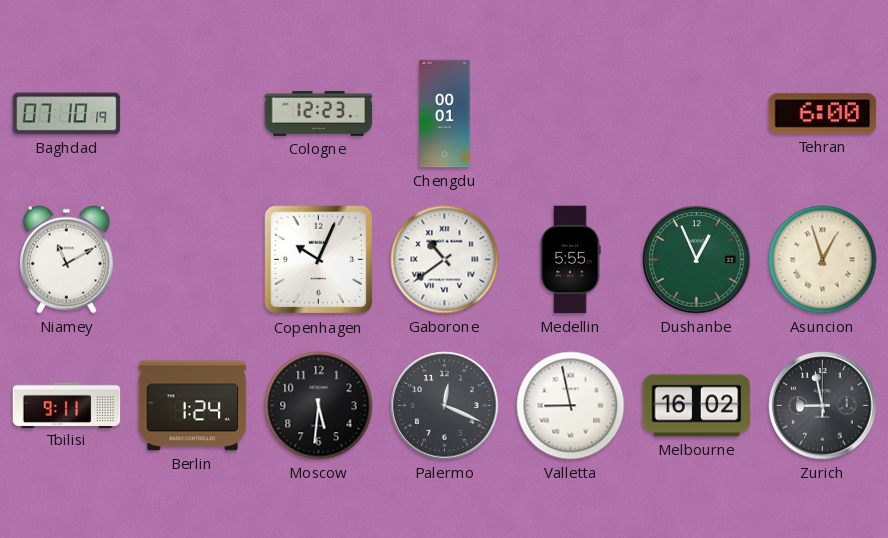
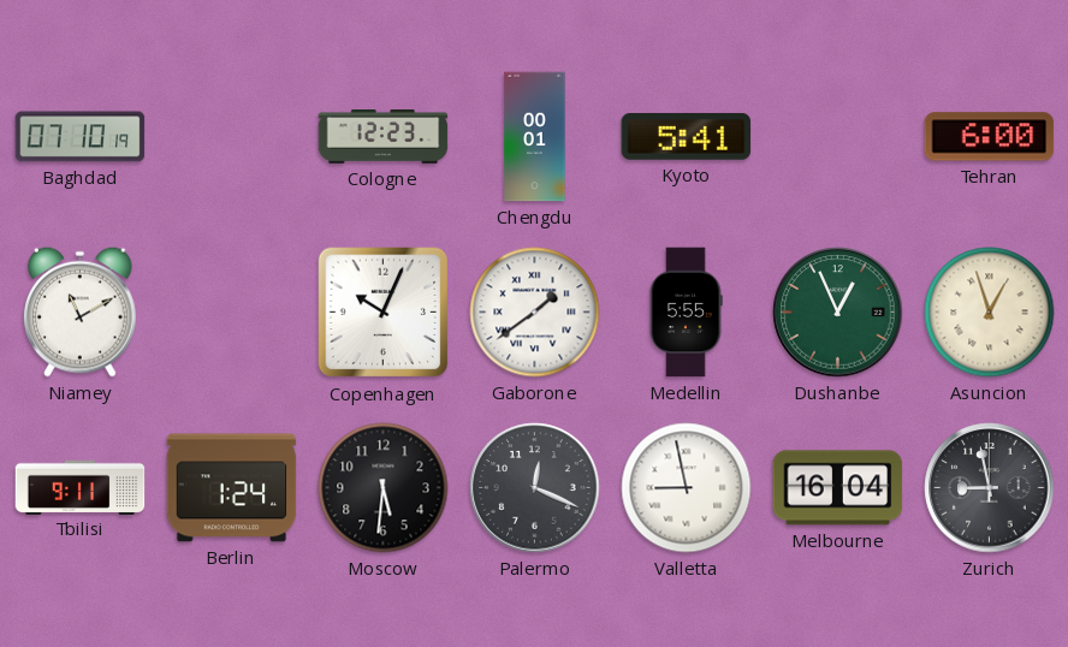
Kyoto: none -> 5:41 (687, 136)
Gaborone: 10:39 -> 1:39 (535, 313)
Melbourne: 16:02 -> 16:04 (838, 488)
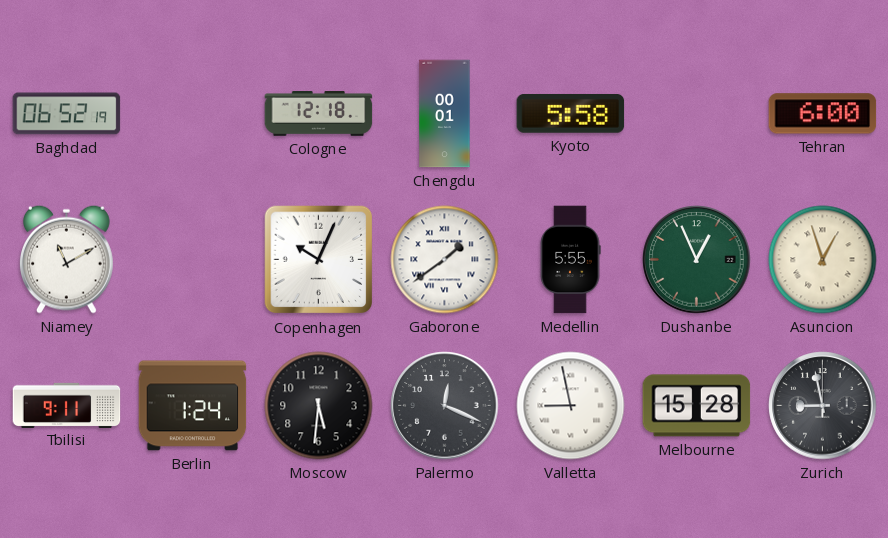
Baghdad: 07:10 -> 06:52 (67, 114)
Cologne: 12:23 -> 12:18 (319, 114)
Kyoto: 5:41 -> 5:58 (571, 113)
Melbourne: 16:04 -> 15:28 (697, 406)
